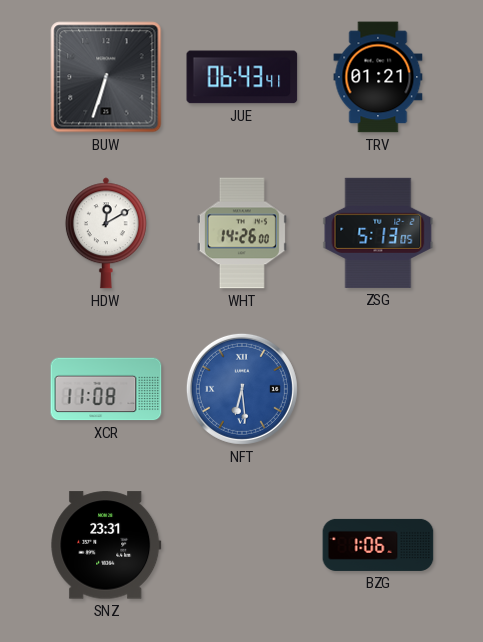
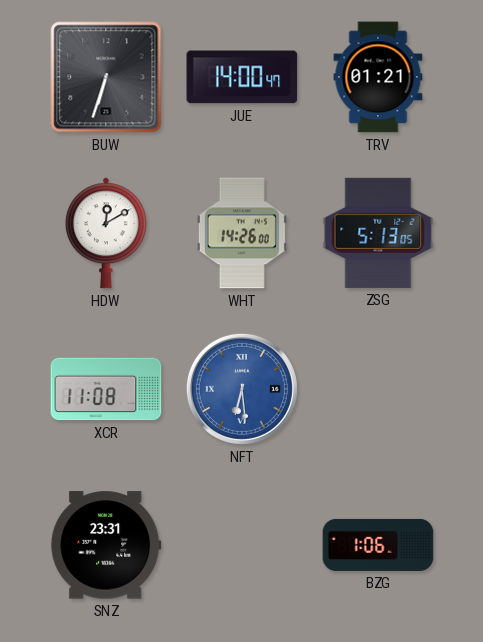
JUE: 06:43 -> 14:00 (242, 77)
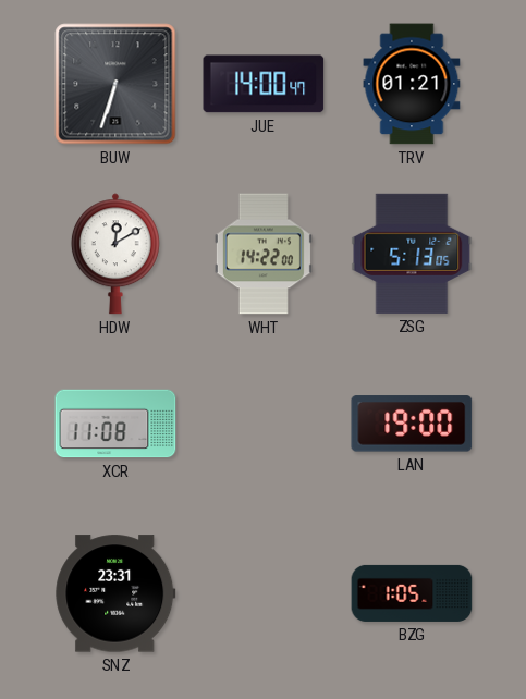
WHT: 14:26 -> 14:22 (264, 254)
NFT: 6:29 -> none (242, 389)
LAN: none -> 19:00 (412, 424)
BZG: 1:06 -> 1:05 (412, 593)
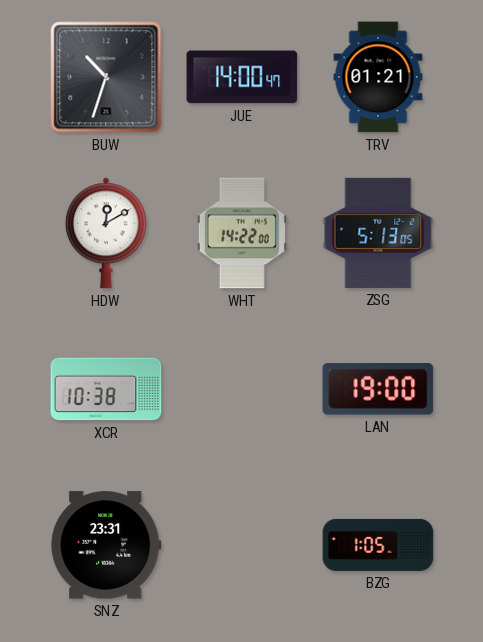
BUW: 6:33 -> 10:33 (106, 77)
XCR: 11:08 -> 10:38 (106, 389)
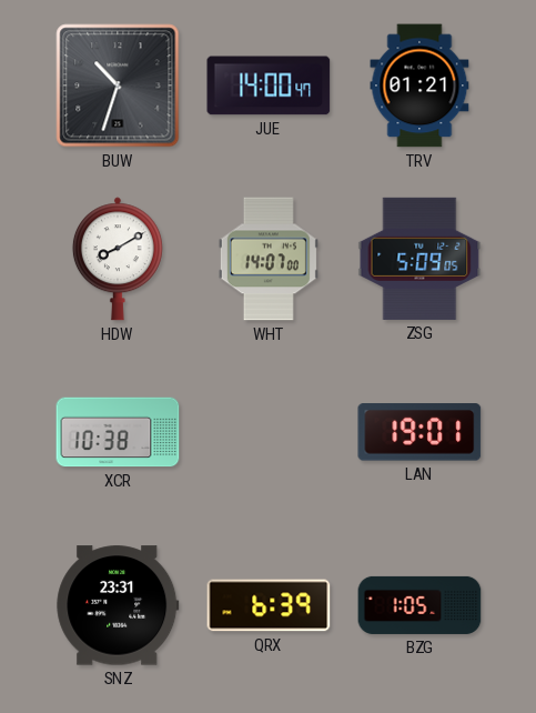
HDW: 12:10 -> 8:10 (118, 259)
WHT: 14:22 -> 14:07 (269, 259)
ZSG: 5:13 -> 5:09 (419, 259)
LAN: 19:00 -> 19:01 (419, 432)
QRX: none -> 6:39 (269, 605)
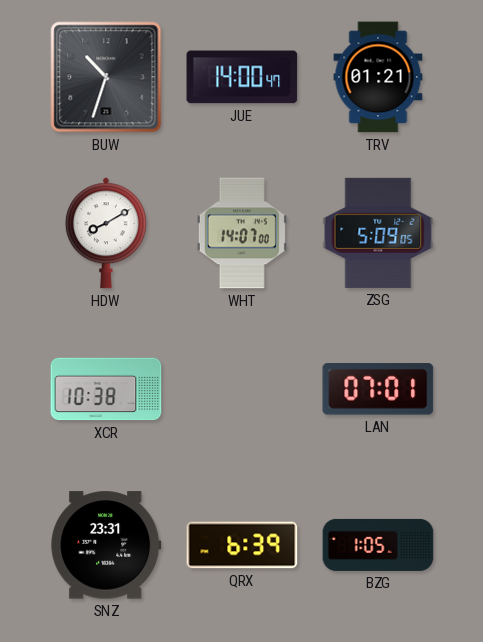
LAN: 19:01 -> 07:01 (378, 389)
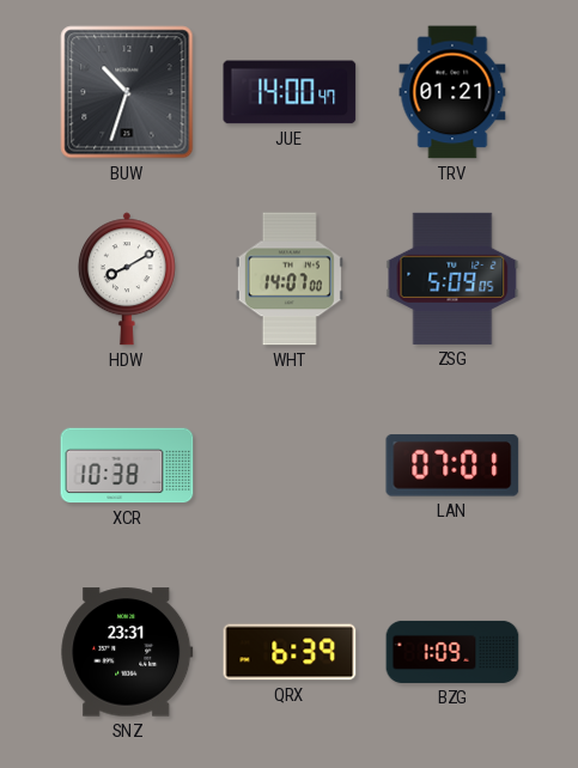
BZG: 1:05 -> 1:09 (452, 652)
